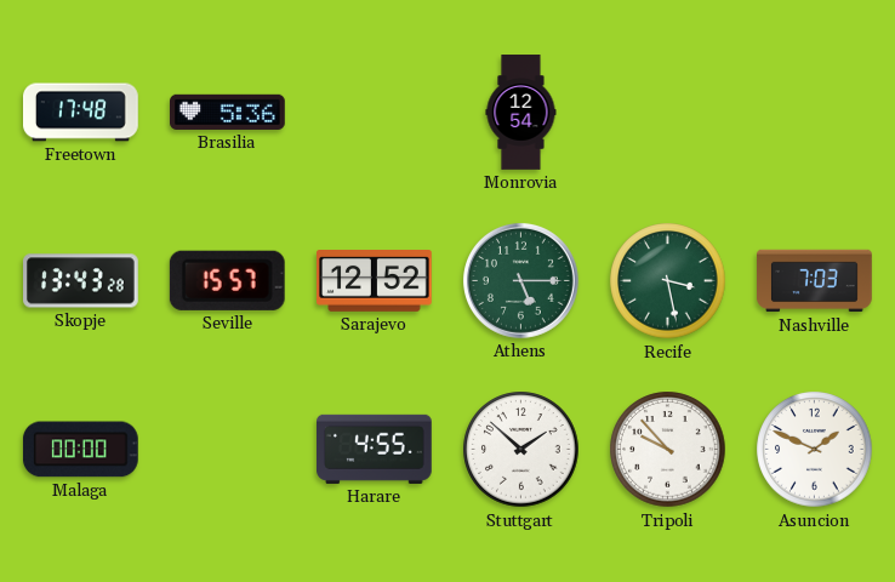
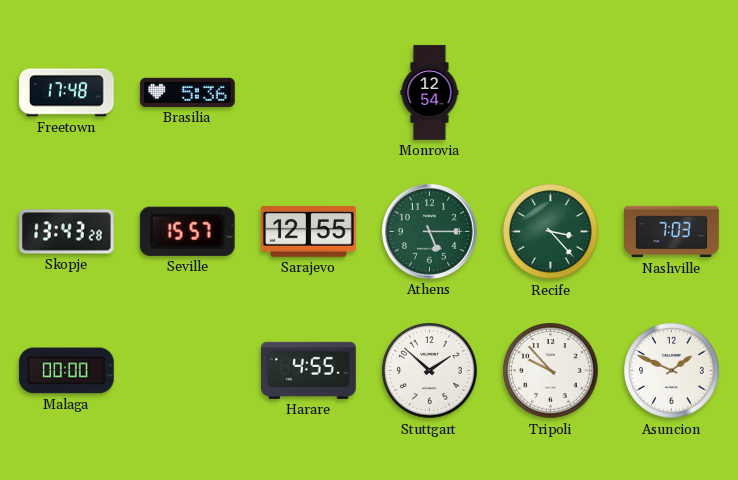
Sarajevo: 12:52 -> 12:55 (309, 232)
Recife: 3:28 -> 3:23 (551, 232)
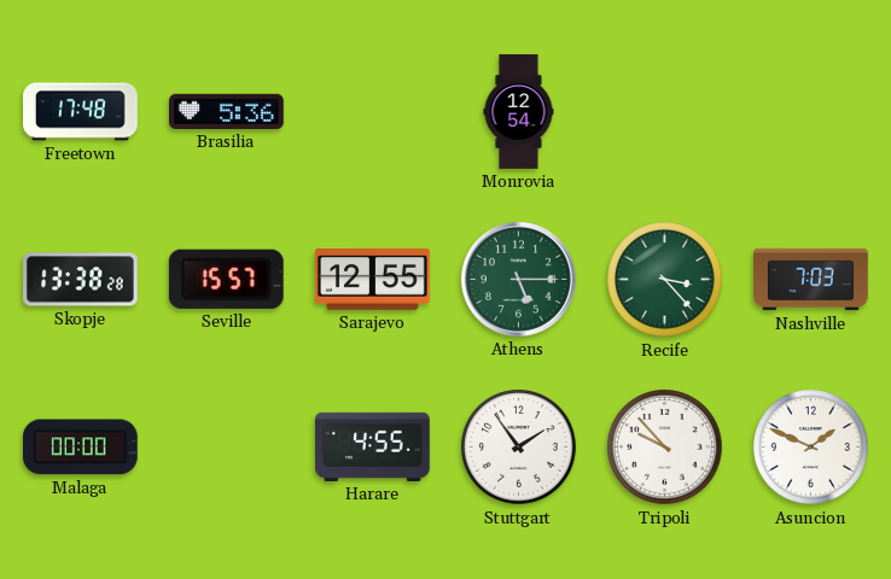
Skopje: 13:43 -> 13:38 (81, 280)
Stuttgart: 1:52 -> 1:54 (519, 448)
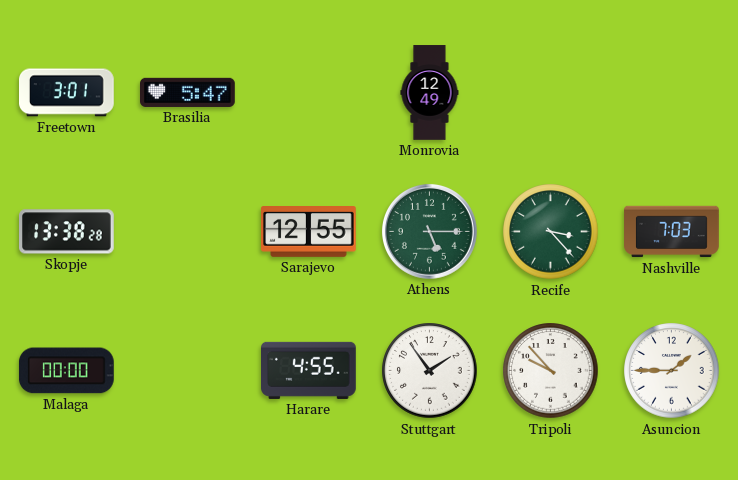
Freetown: 17:48 -> 3:01 (67, 93)
Brasilia: 5:36 -> 5:47 (188, 92)
Monrovia: 12:54 -> 12:49 (430, 93)
Seville: 15:57 -> none (226, 279)
Asuncion: 1:49 -> 1:45 (672, 371)
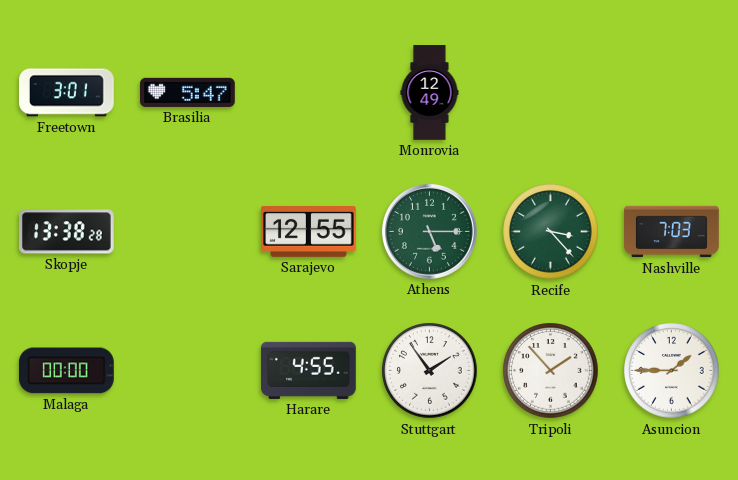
Tripoli: 9:53 -> 1:53 (551, 371)
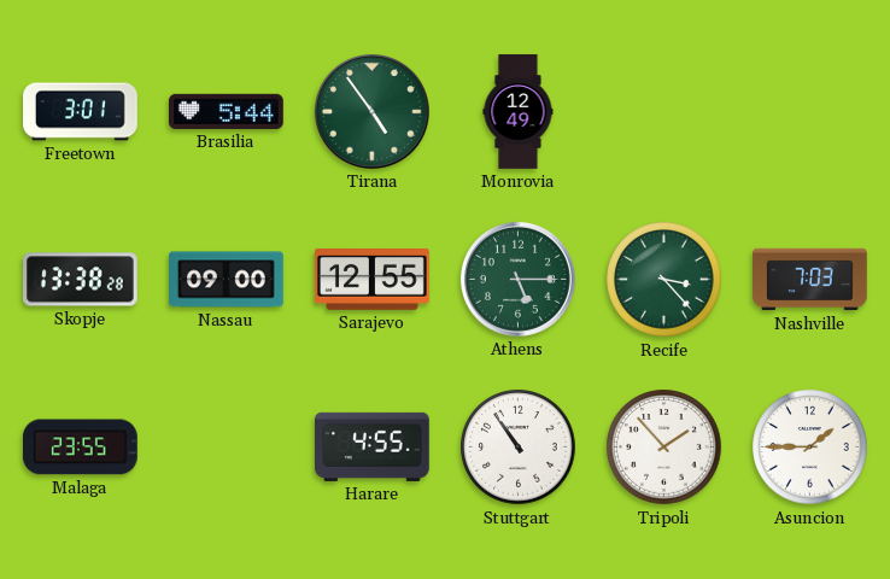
Brasilia: 5:47 -> 5:44 (227, 111)
Tirana: none -> 4:54 (373, 112)
Nassau: none -> 09:00 (227, 280)
Malaga: 00:00 -> 23:55 (80, 448)
Stuttgart: 1:54 -> 10:54 (519, 448)
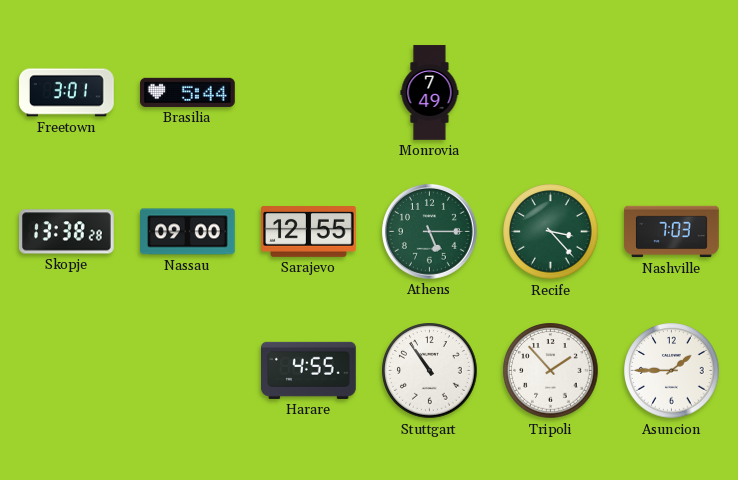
Tirana: 4:54 -> none (373, 112)
Monrovia: 12:49 -> 7:49 (430, 93)
Malaga: 23:55 -> none (80, 448)
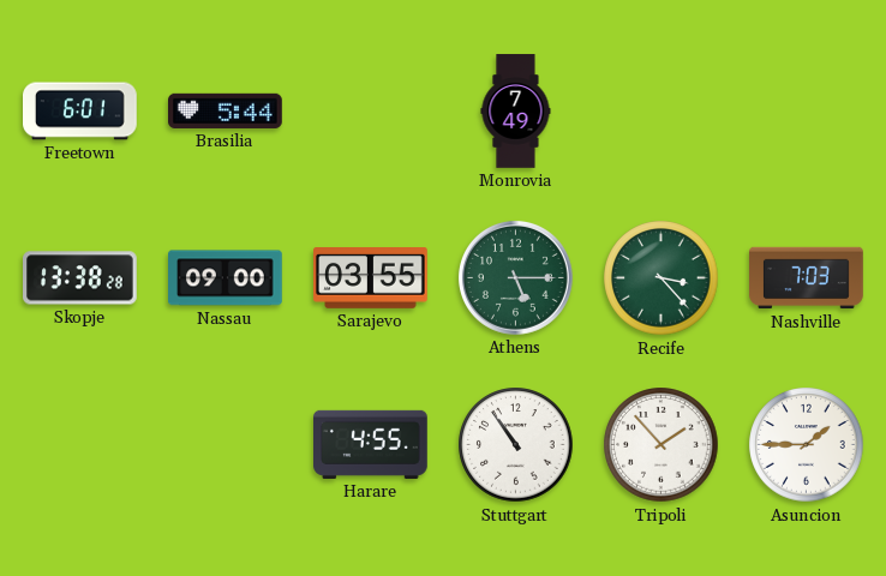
Freetown: 3:01 -> 6:01 (80, 112)
Sarajevo: 12:55 -> 03:55 (371, 278)
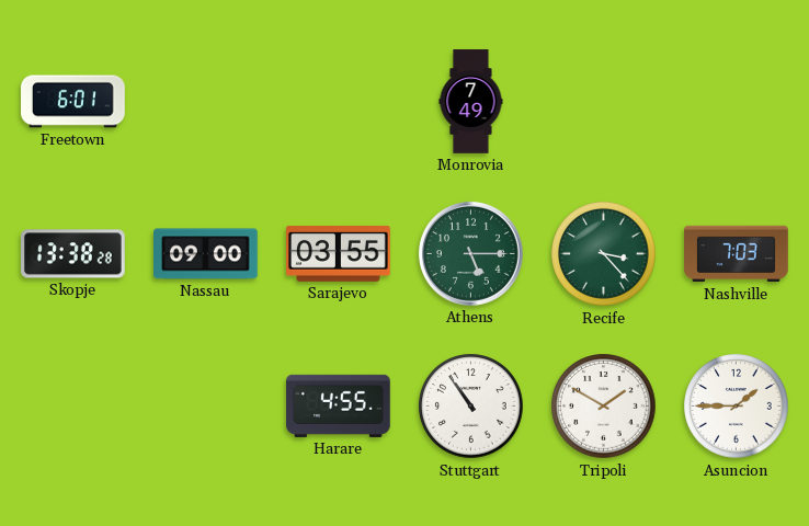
Brasilia: 5:44 -> none (226, 110)
Tripoli: 1:53 -> 1:50 (604, 407)
